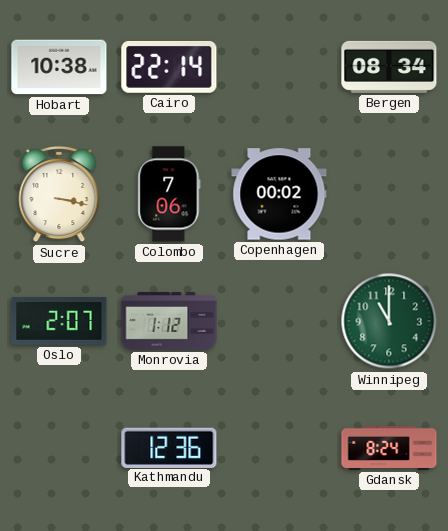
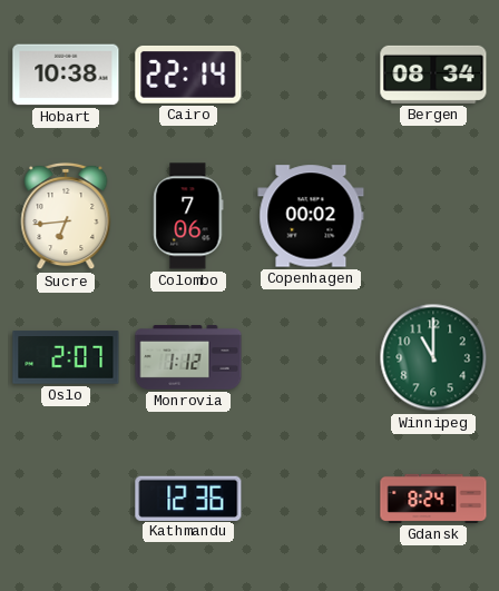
Sucre: 3:17 -> 6:44 (66, 216)
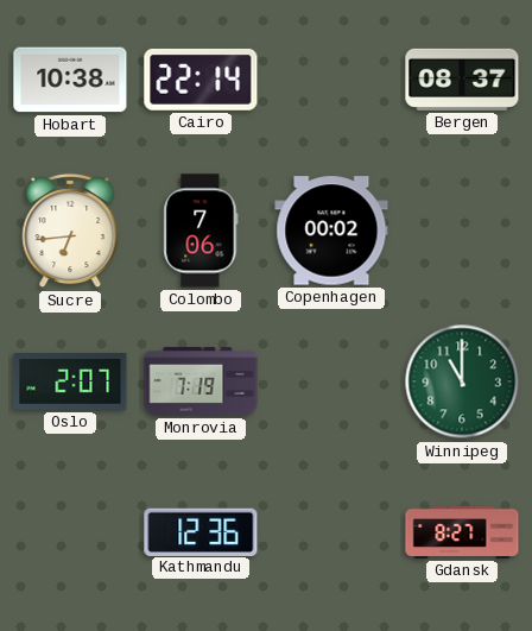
Bergen: 08:34 -> 08:37 (462, 80)
Monrovia: 1:12 -> 7:19 (201, 381)
Gdansk: 8:24 -> 8:27 (462, 532)
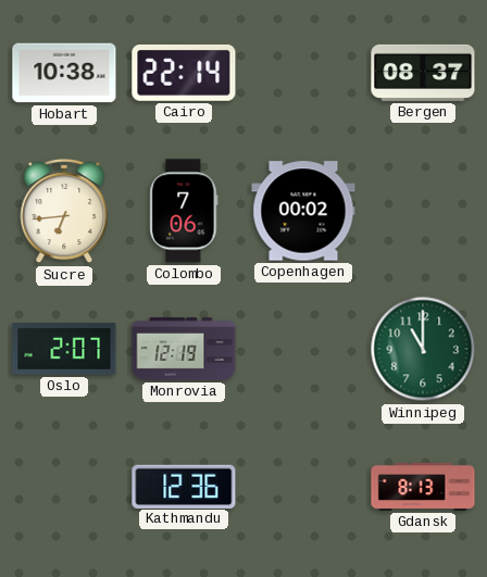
Monrovia: 7:19 -> 12:19 (184, 349)
Gdansk: 8:27 -> 8:13 (423, 487)
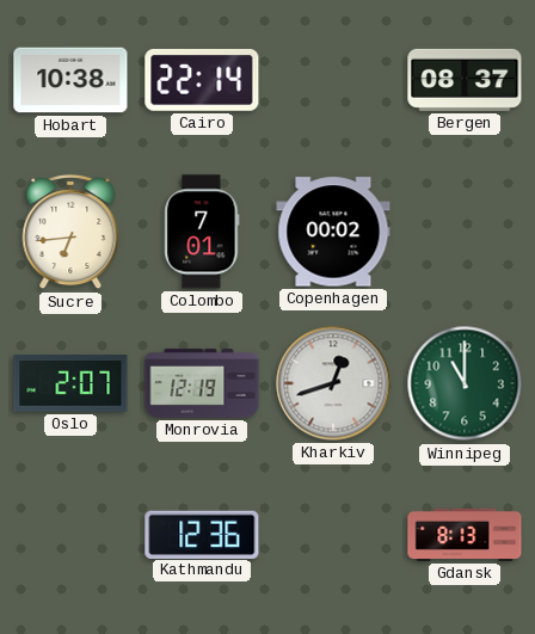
Colombo: 7:06 -> 7:01 (202, 232)
Kharkiv: none -> 12:42 (333, 383)
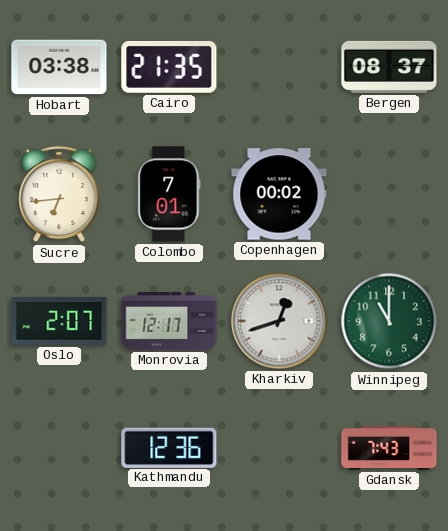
Hobart: 10:38 -> 03:38 (59, 67)
Cairo: 22:14 -> 21:35 (169, 67)
Monrovia: 12:19 -> 12:17 (169, 321)
Gdansk: 8:13 -> 7:43 (389, 448)
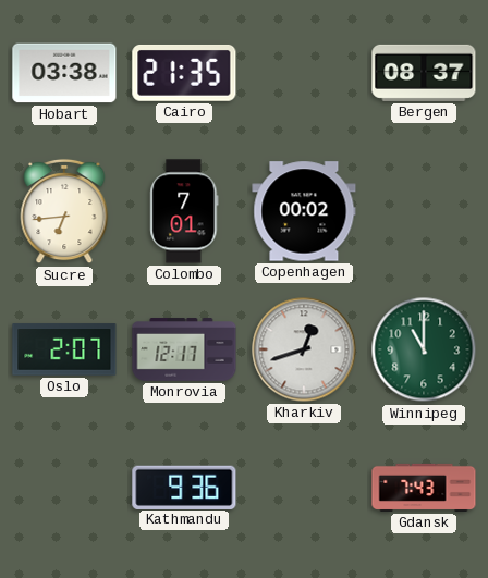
Kathmandu: 12:36 -> 9:36 (184, 487)
